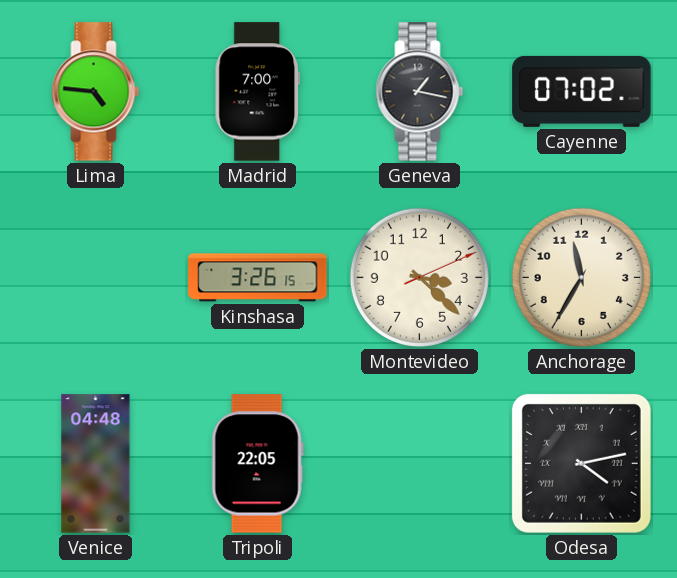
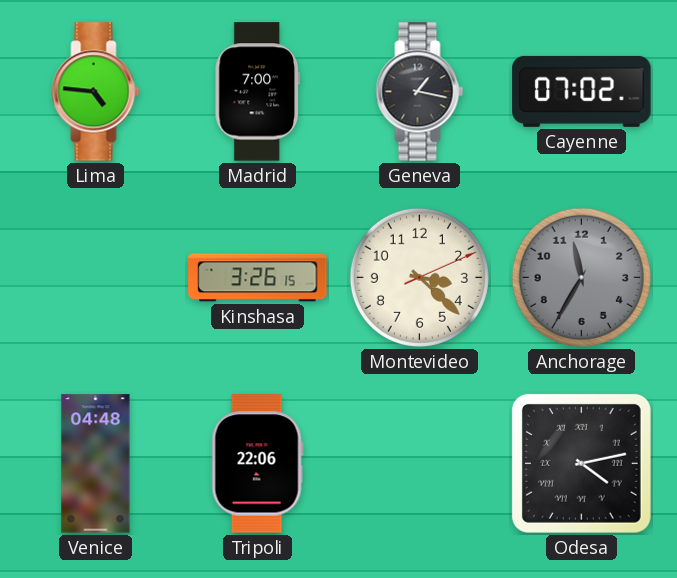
Anchorage dial: cream -> grey (581, 277)
Tripoli: 22:05 -> 22:06 (257, 464)
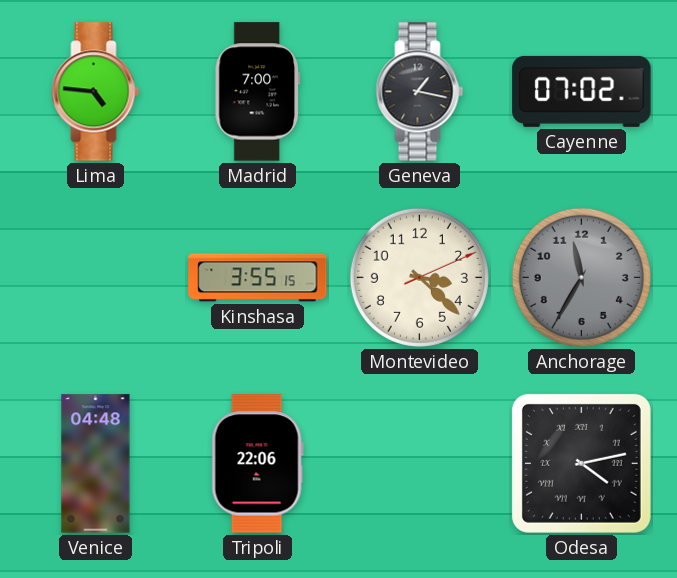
Kinshasa: 3:26 -> 3:55 (258, 278)
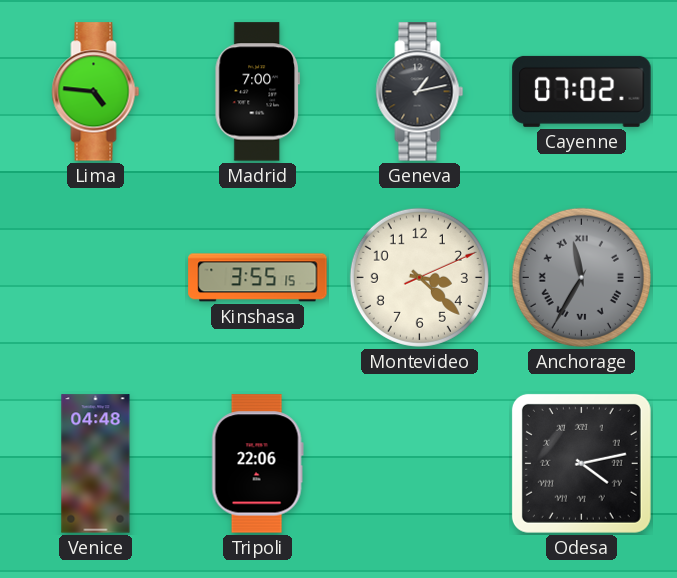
Geneva: 1:17 -> 1:13 (420, 92)
Anchorage numerals: Arabic -> Roman (581, 277)
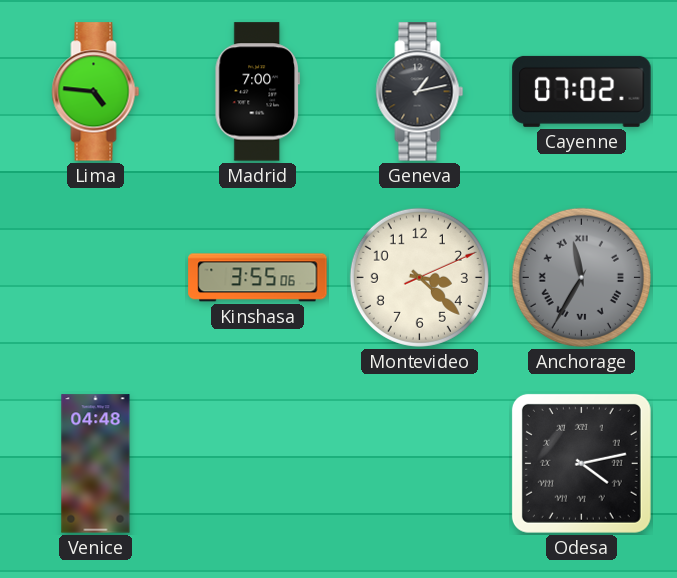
Kinshasa: 3:55:15 -> 3:55:06 (258, 278)
Tripoli: 22:06 -> none (257, 464)
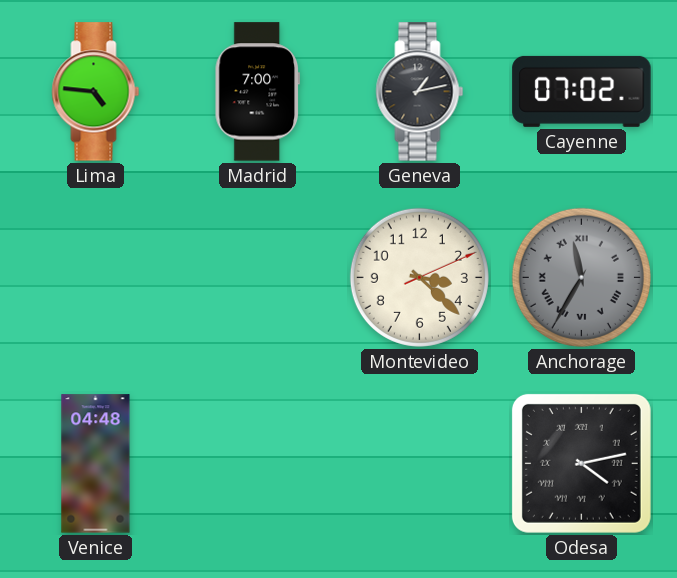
Kinshasa: 3:55 -> none (258, 278)
